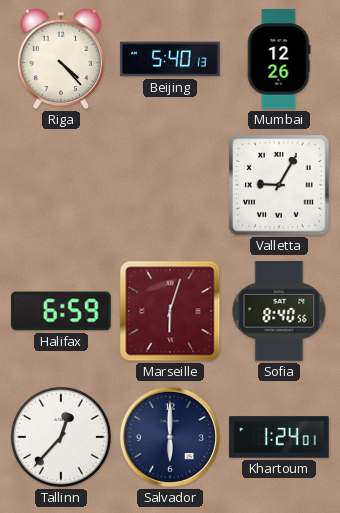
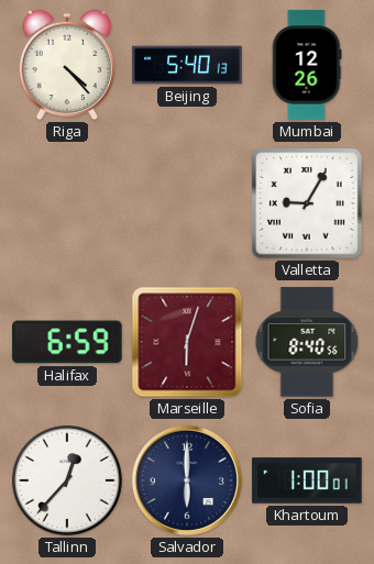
Khartoum: 1:24 -> 1:00 (307, 480)
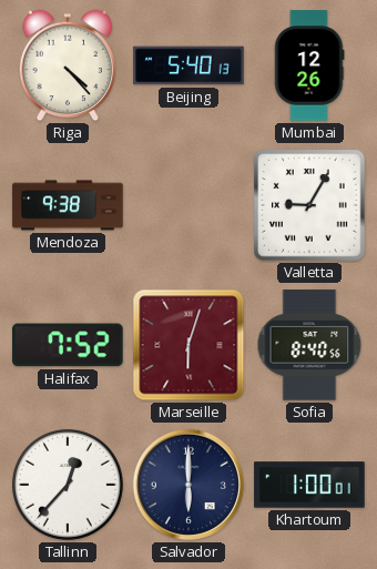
Mendoza: none -> 9:38 (68, 205)
Halifax: 6:59 -> 7:52 (68, 345)
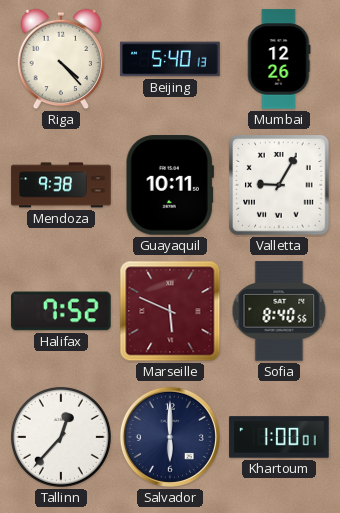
Guayaquil: none -> 10:11 (170, 185)
Marseille: 6:03 -> 5:49 (170, 311)
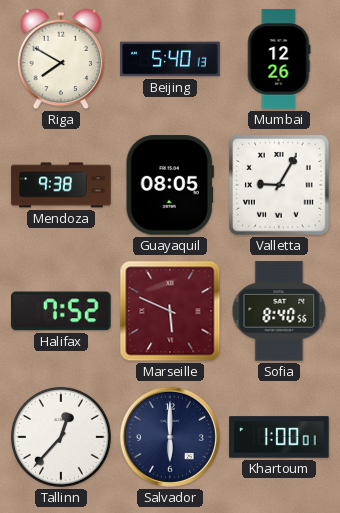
Riga: 4:23 -> 7:50 (61, 59)
Guayaquil: 10:11 -> 08:05 (170, 185)
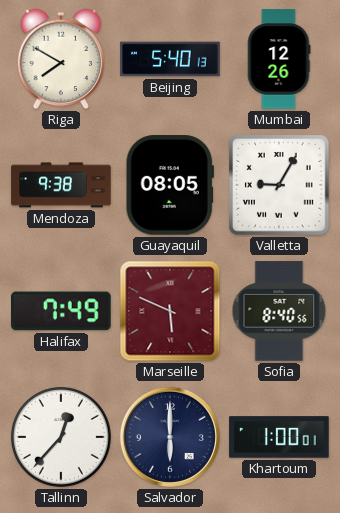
Halifax: 7:52 -> 7:49 (61, 311)
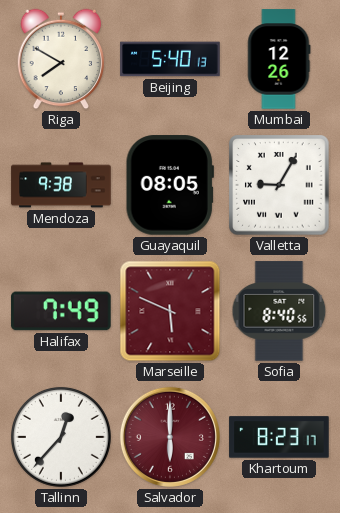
Salvador dial: navy -> burgundy (170, 437)
Khartoum: 1:00 -> 8:23 (279, 437)
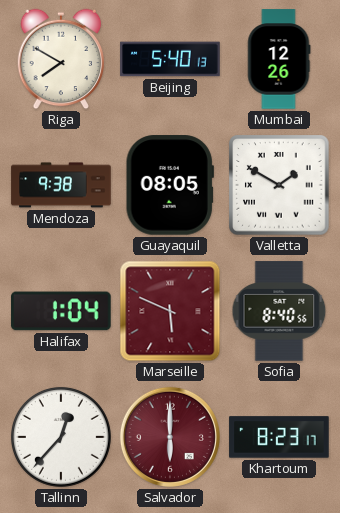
Valletta: 9:05 -> 1:50 (279, 185)
Halifax: 7:49 -> 1:04 (61, 311)
